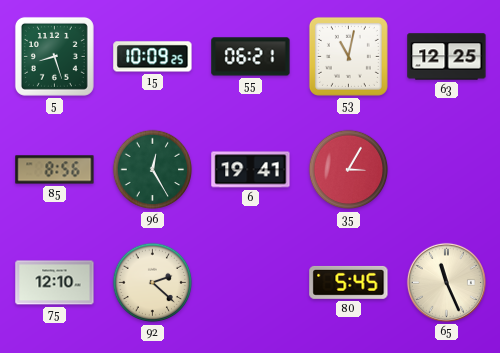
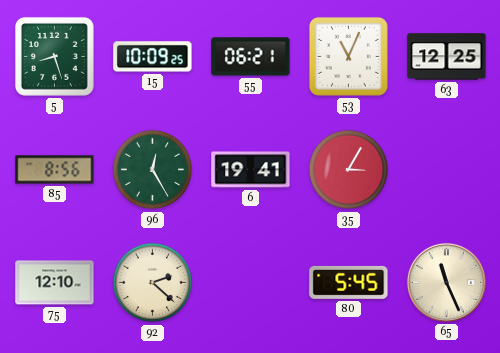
53: 11:02 -> 11:04 (348, 56)
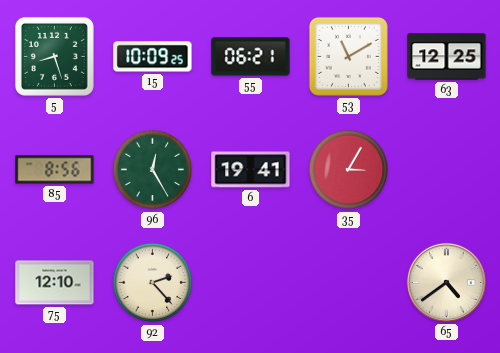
53: 11:04 -> 11:10 (348, 56)
92: 2:22 -> 2:23 (153, 283)
80: 5:45 -> none (349, 282)
65: 11:26 -> 4:39 (446, 282)
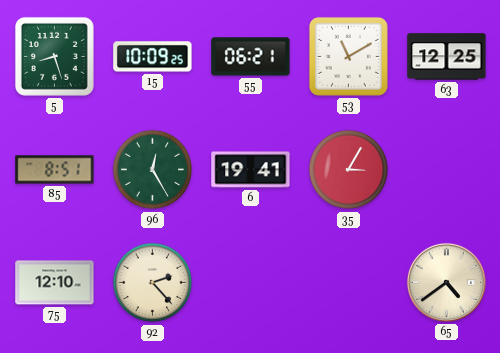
85: 8:56 -> 8:51 (55, 170)
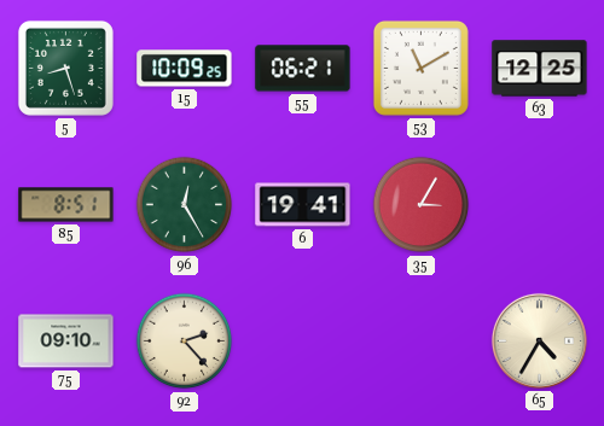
75: 12:10 -> 09:10 (66, 342)
65: 4:39 -> 4:35 (539, 340)
